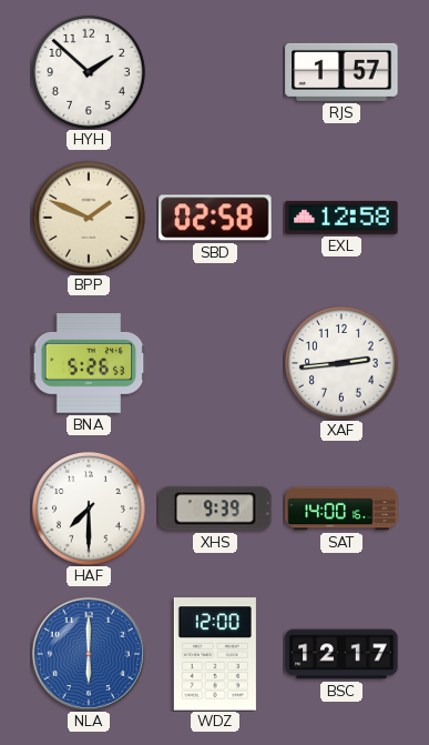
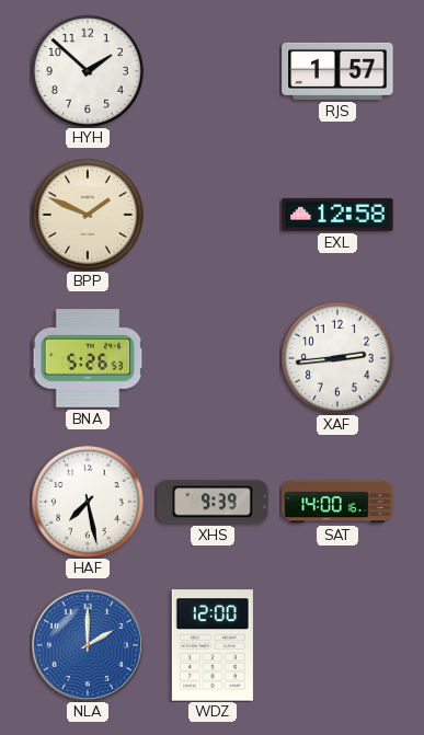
SBD: 02:58 -> none (215, 218)
HAF: 7:30 -> 7:28 (88, 502)
NLA: 6:00 -> 2:00 (88, 645)
BSC: 12:17 -> none (341, 654)
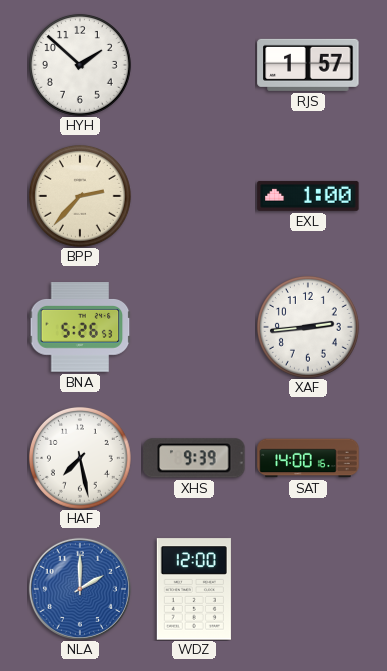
BPP: 1:49 -> 2:37 (80, 196)
EXL: 12:58 -> 1:00 (308, 196)
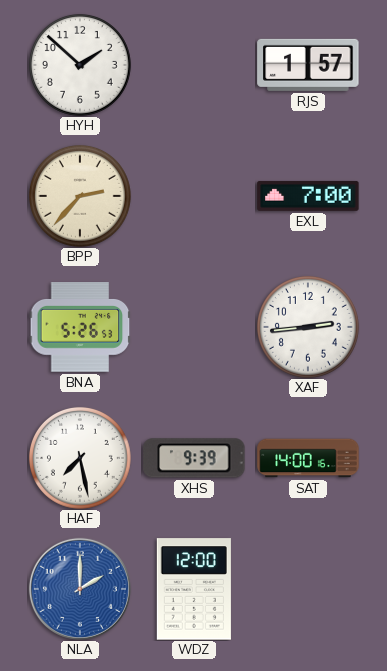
EXL: 1:00 -> 7:00 (308, 196)
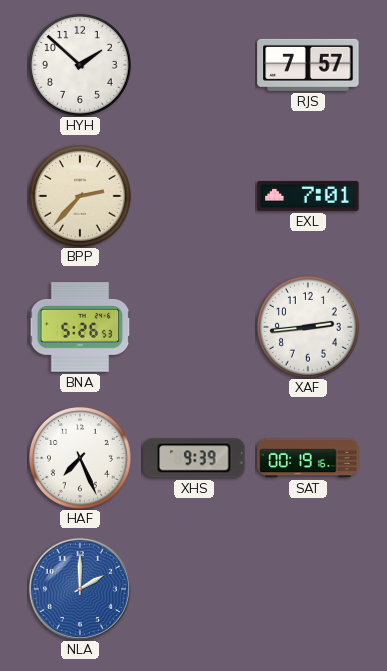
RJS: 1:57 -> 7:57 (308, 65)
EXL: 7:00 -> 7:01 (308, 196)
HAF: 7:28 -> 7:26 (80, 458)
SAT: 14:00 -> 00:19 (308, 458)
WDZ: 12:00 -> none (194, 589)
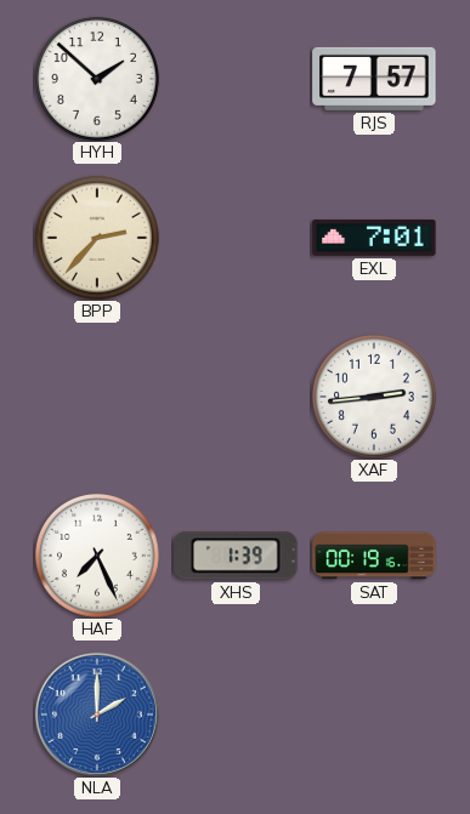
BNA: 5:26 -> none (80, 327)
XHS: 9:39 -> 1:39 (236, 556)
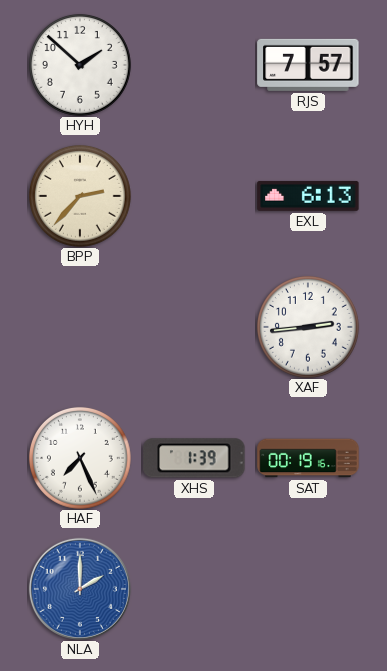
EXL: 7:01 -> 6:13 (308, 196)
